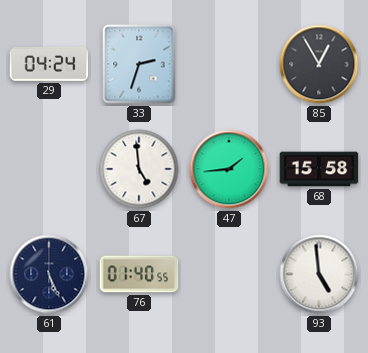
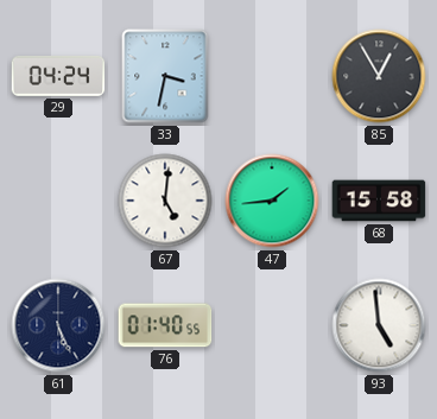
33: 2:33 -> 3:32 (165, 76)
67: 4:59 -> 5:01 (165, 201)
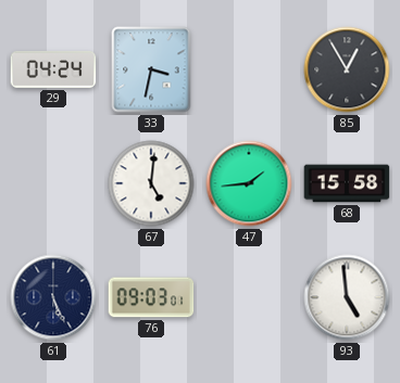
76: 01:40 -> 09:03 (151, 297)
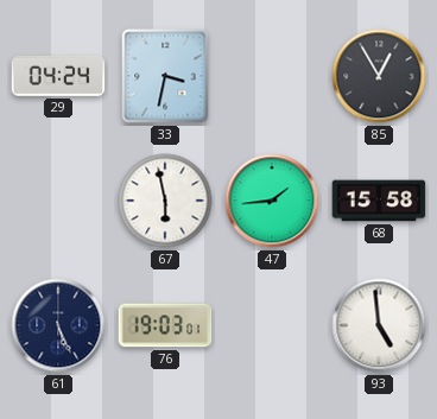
67: 5:01 -> 5:58 (165, 201)
76: 09:03 -> 19:03 (165, 325)
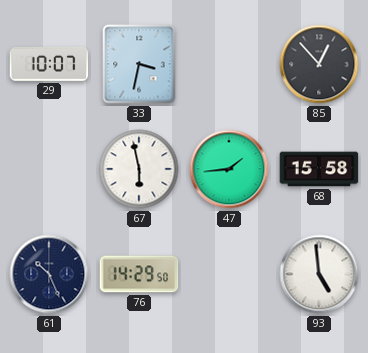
29: 04:24 -> 10:07 (49, 64)
85: 12:55 -> 12:53 (319, 64)
61: 5:26 -> 10:26 (49, 274)
76: 19:03 -> 14:29 (139, 274)
